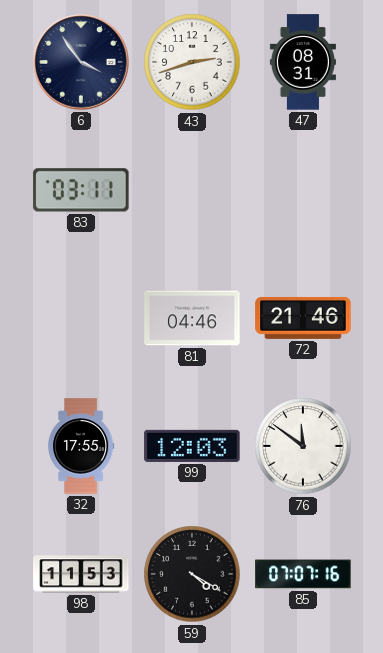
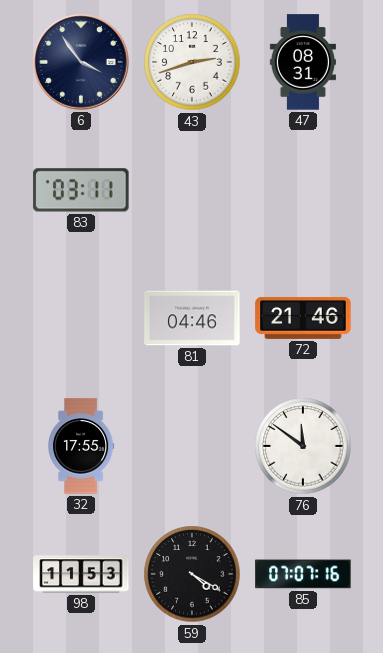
99: 12:03 -> none (192, 446)
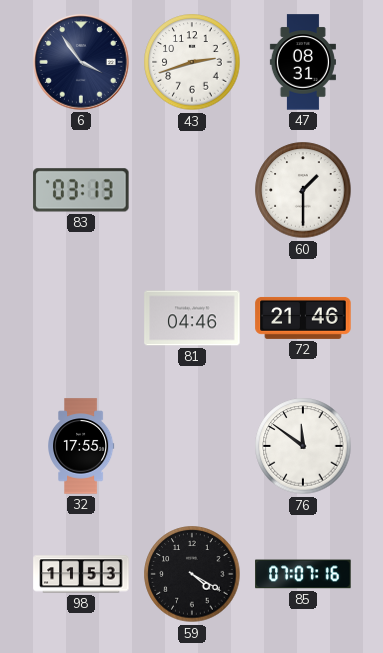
83: 03:11 -> 03:13 (81, 190)
60: none -> 1:30 (303, 190)
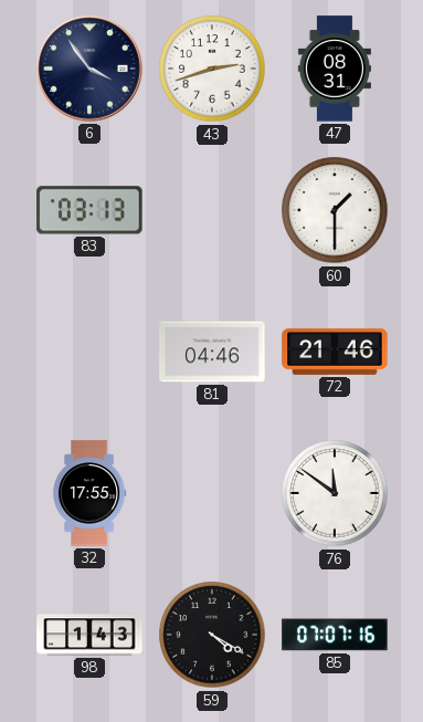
98: 11:53 -> 1:43 (89, 635)
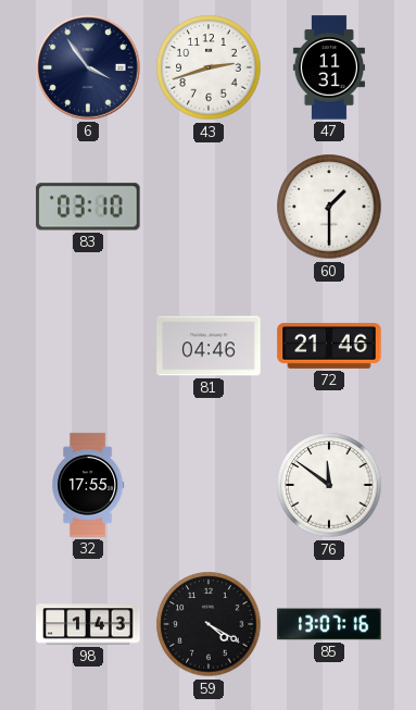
47: 08:31 -> 11:31 (329, 67)
83: 03:13 -> 03:10 (88, 207)
85: 07:07 -> 13:07 (329, 624)
